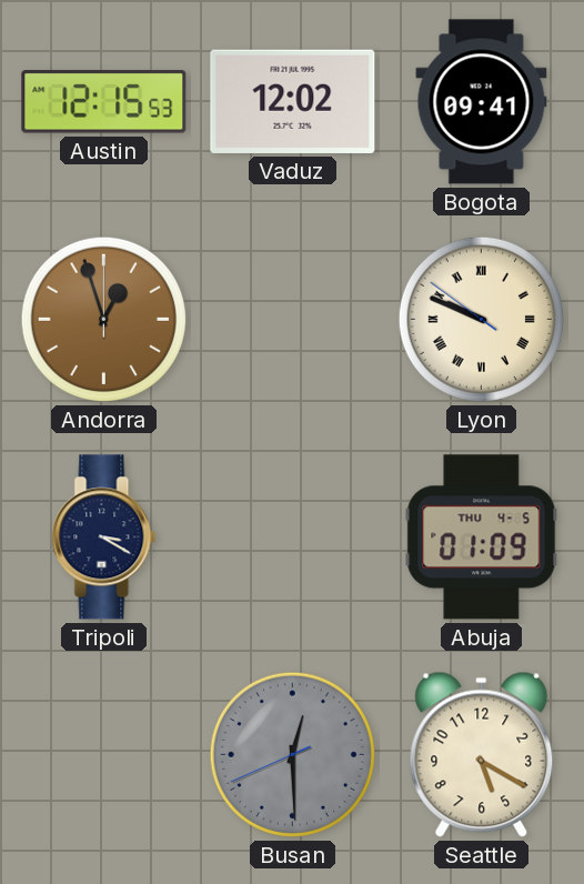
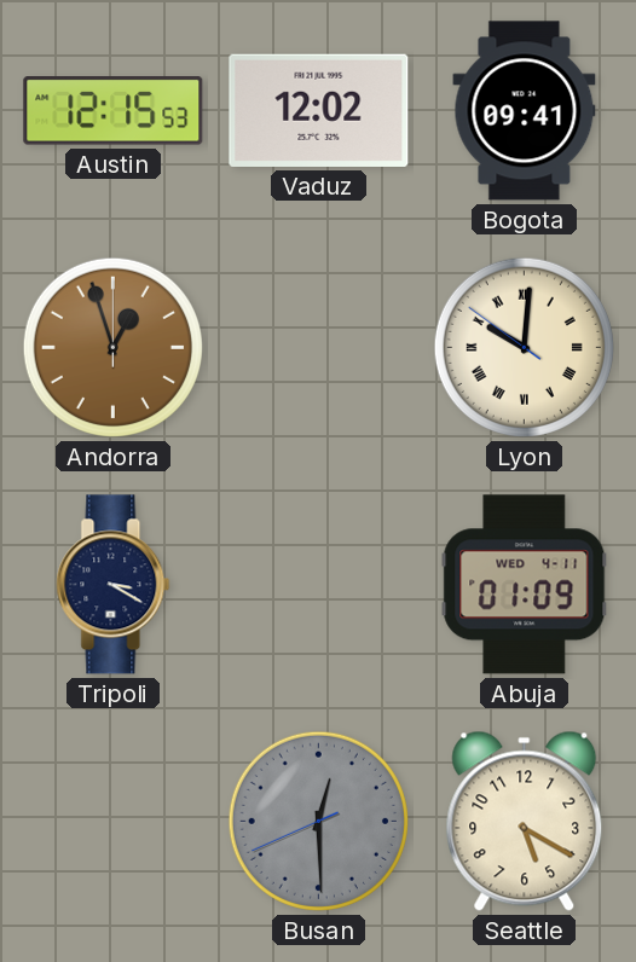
Lyon: 9:48 -> 10:00 (524, 347)
Abuja date: THU 4-5 -> WED 4-11 (525, 585)
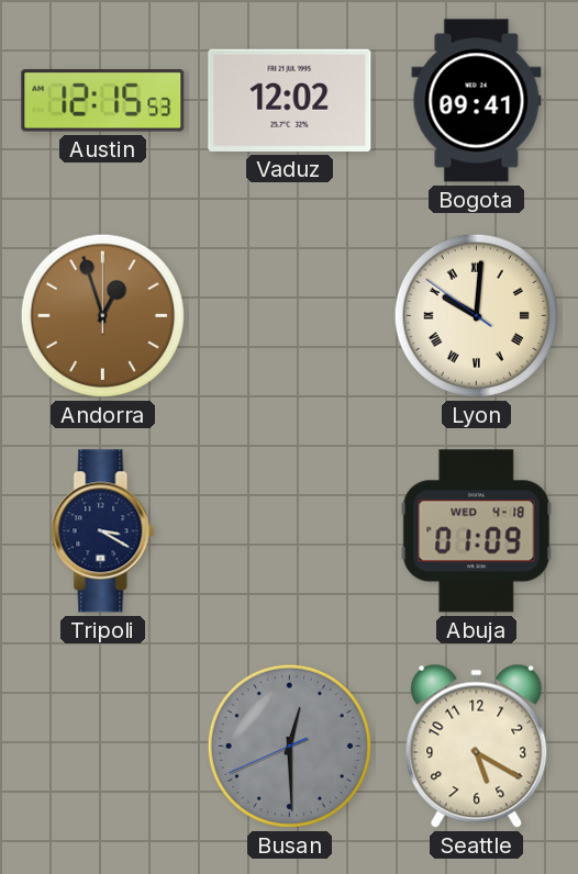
Abuja date: WED 4-11 -> WED 4-18 (477, 531)
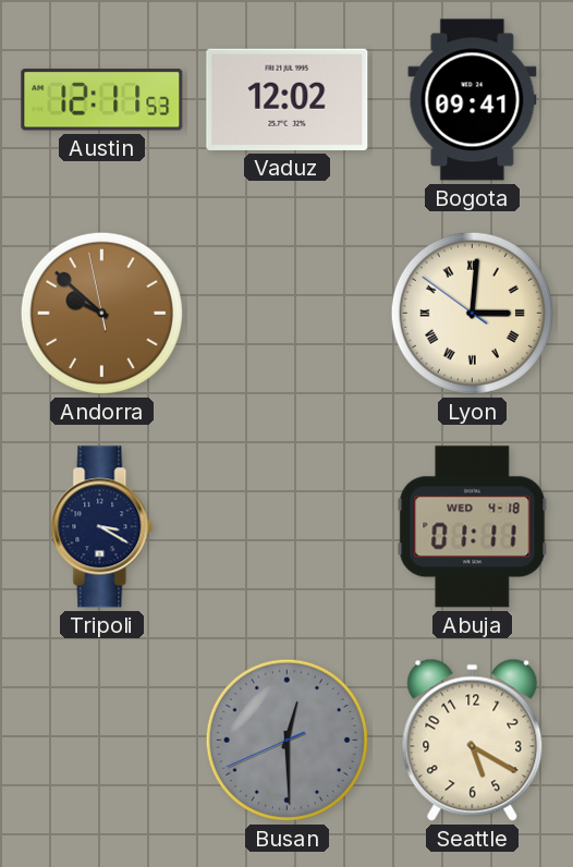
Austin: 12:15 -> 12:11 (102, 100)
Andorra: 12:57 -> 9:51 (101, 313)
Lyon: 10:00 -> 3:00 (472, 313)
Abuja: 01:09 -> 01:11 (473, 527)
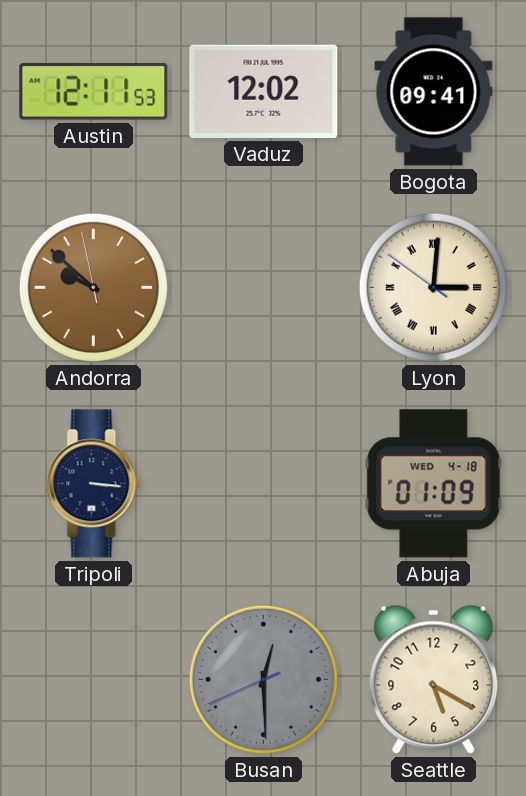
Tripoli: 3:20 -> 3:16 (94, 484)
Abuja: 01:11 -> 01:09 (434, 484)
